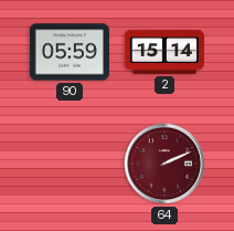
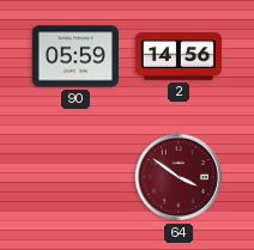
2: 15:14 -> 14:56 (179, 56)
64: 2:11 -> 3:51 (179, 177)
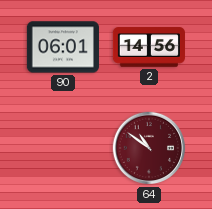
90: 05:59 -> 06:01 (63, 47)
64: 3:51 -> 10:51 (149, 148)
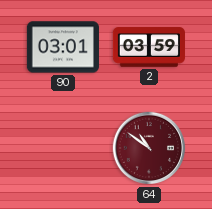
90: 06:01 -> 03:01 (63, 47)
2: 14:56 -> 03:59 (149, 47)
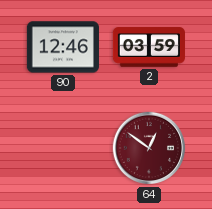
90: 03:01 -> 12:46 (63, 47)
64: 10:51 -> 12:51 (149, 148)
